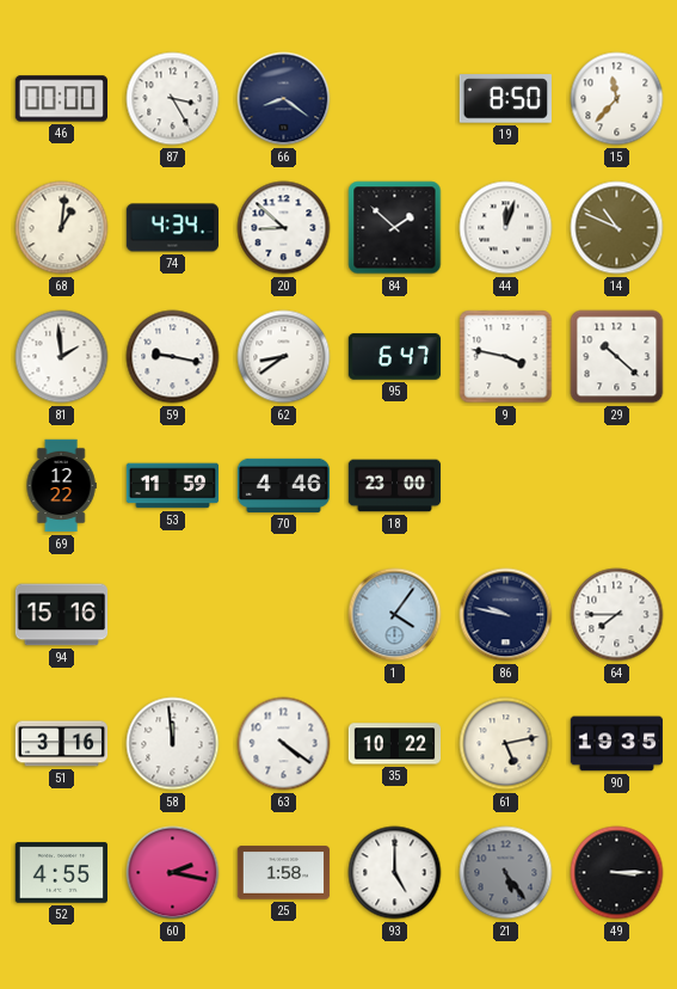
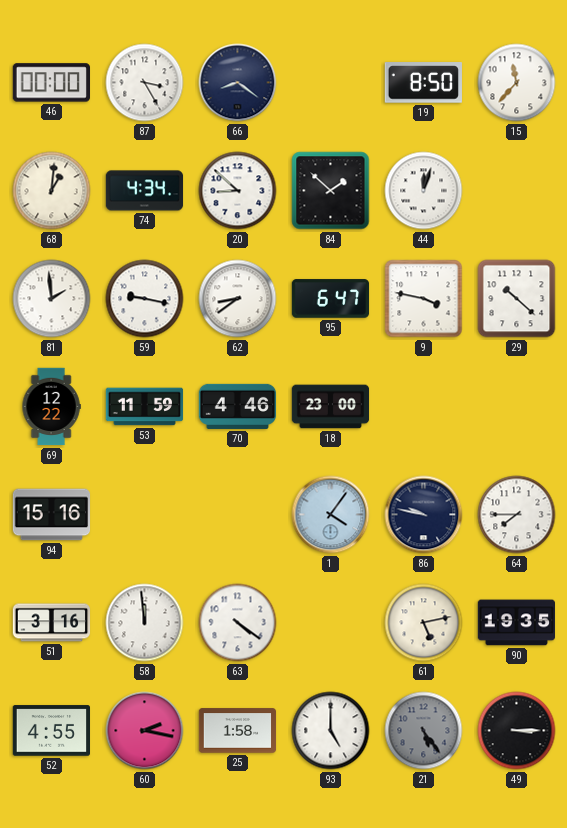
14: 10:49 -> none (617, 228)
35: 10:22 -> none (395, 744)
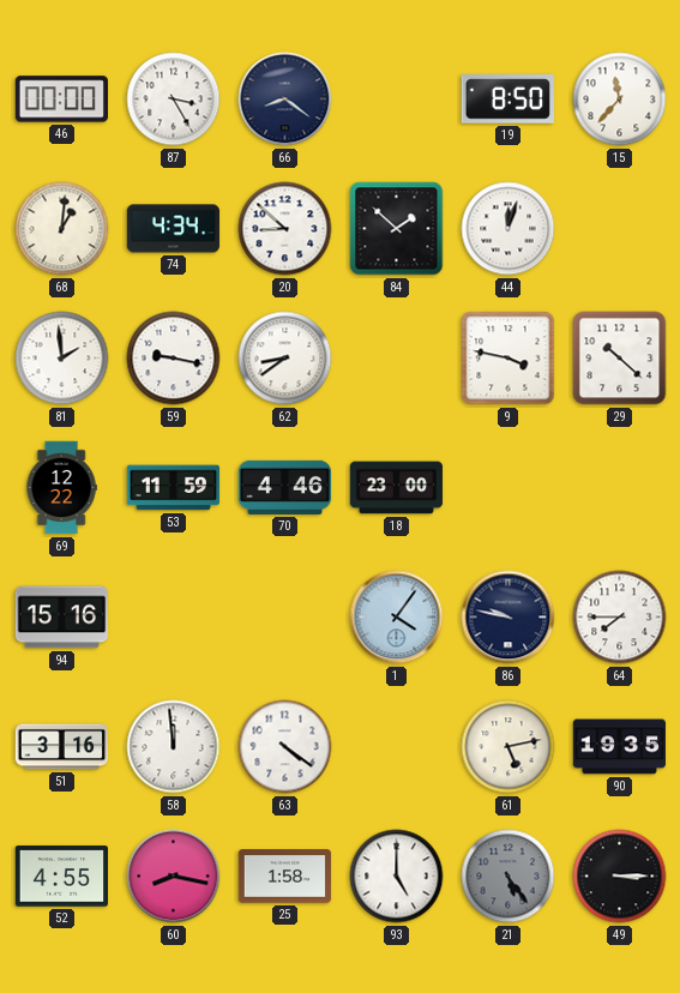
95: 6:47 -> none (331, 299)
60: 2:17 -> 8:17 (174, 877)
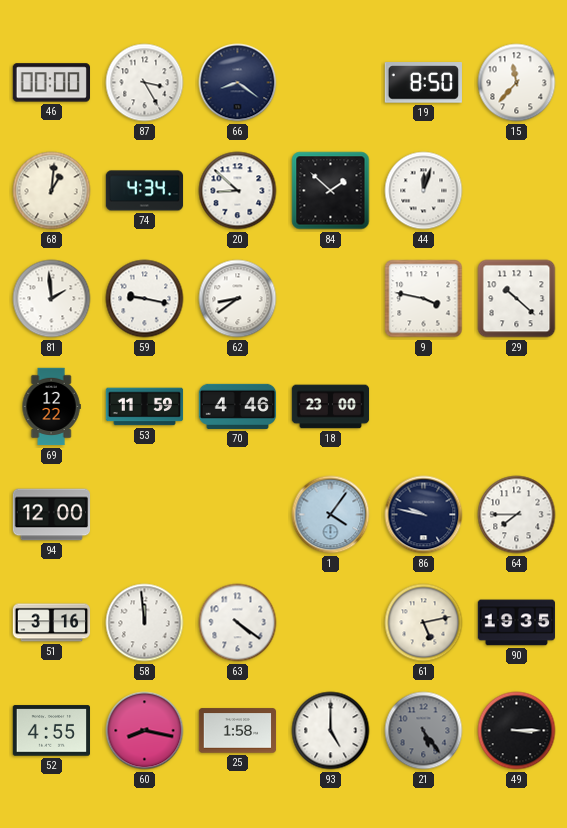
94: 15:16 -> 12:00 (52, 515)
